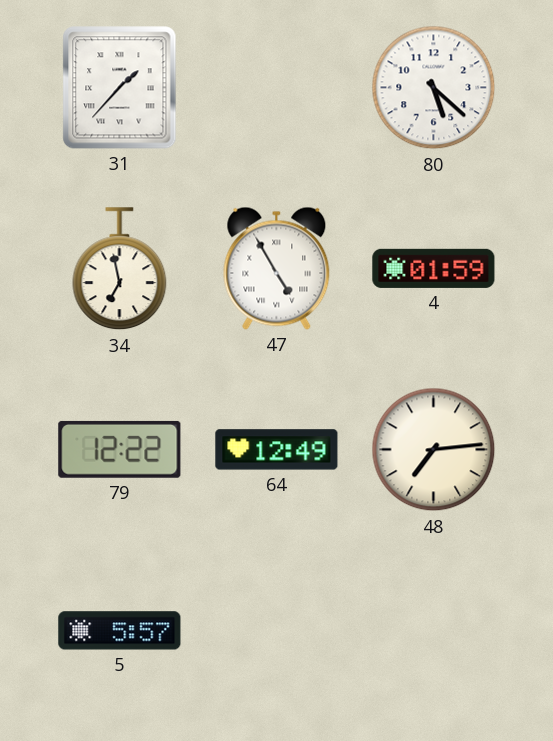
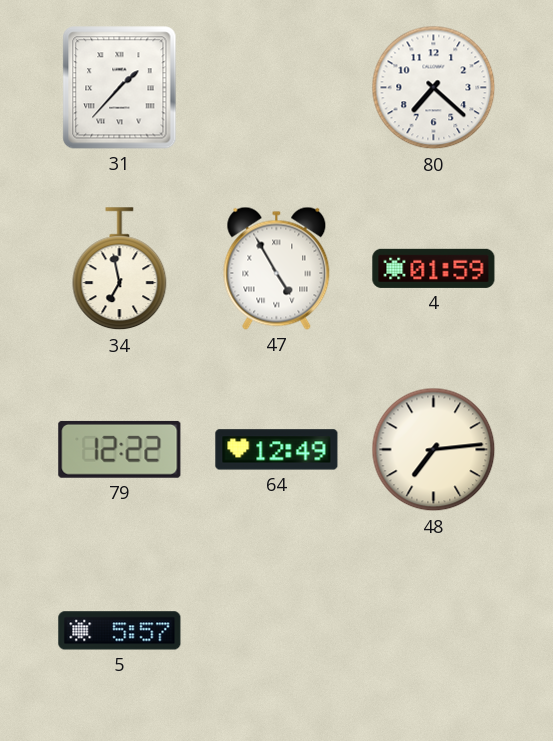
80: 5:22 -> 7:22 (434, 88)
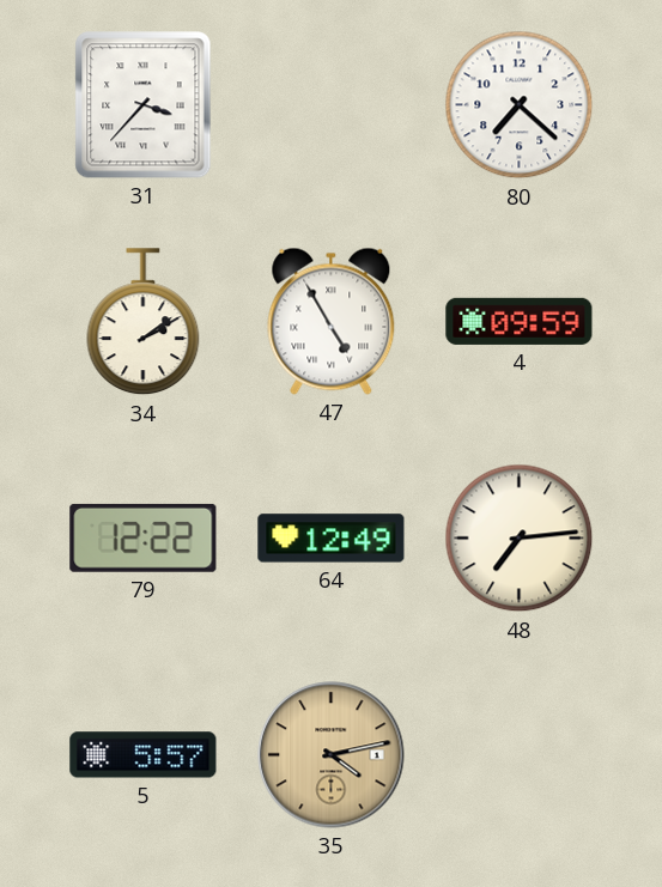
31: 1:37 -> 3:37 (144, 105)
34: 6:58 -> 2:09 (144, 322)
4: 01:59 -> 09:59 (520, 321)
35: none -> 4:13 (332, 755)
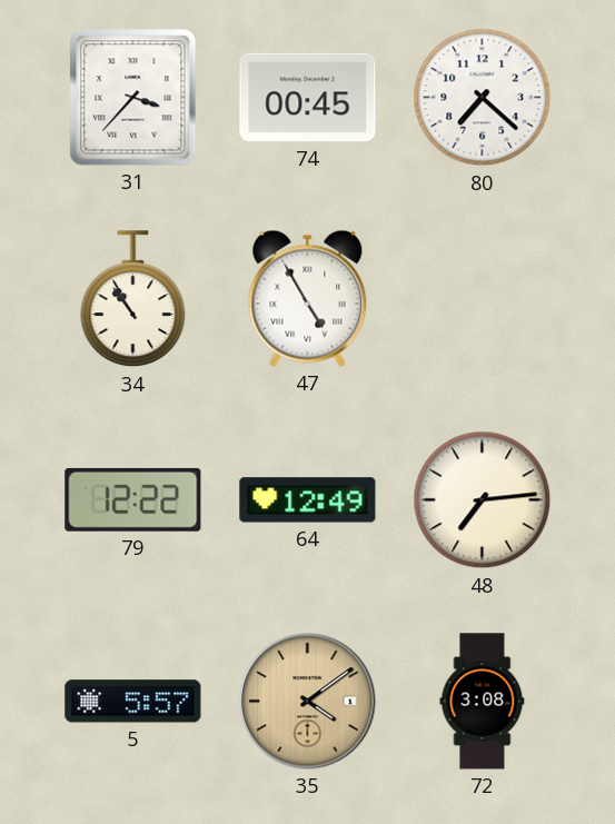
74: none -> 00:45 (308, 98)
34: 2:09 -> 10:54 (133, 299)
4: 09:59 -> none (520, 321)
35: 4:13 -> 4:09 (308, 702)
72: none -> 3:08 (483, 702)
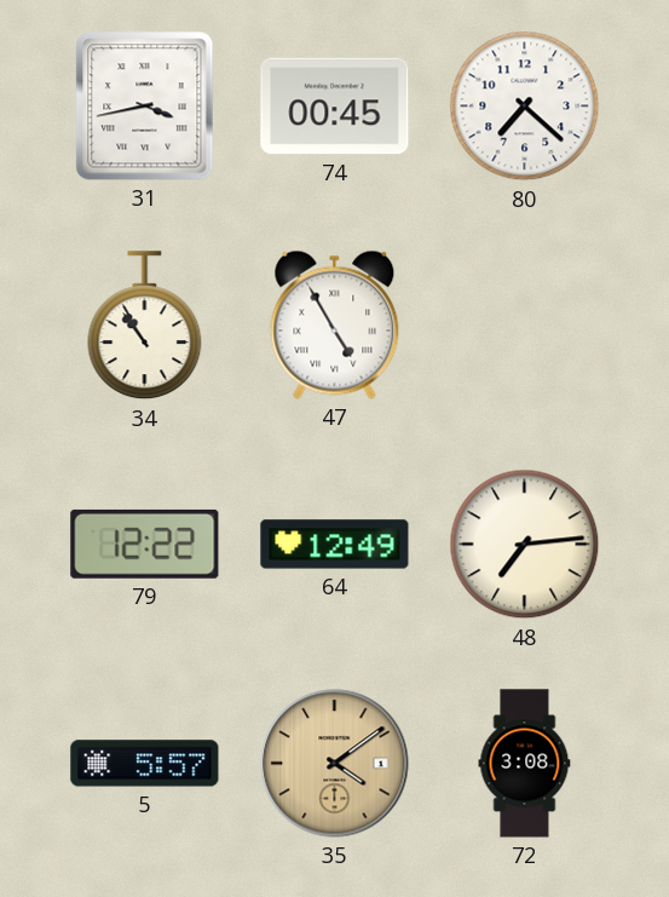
31: 3:37 -> 3:43 (145, 107)
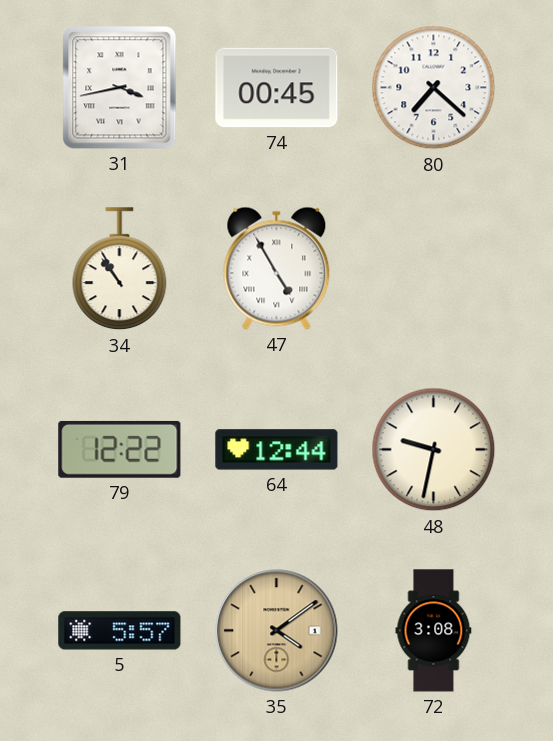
64: 12:49 -> 12:44 (277, 450)
48: 7:14 -> 9:32 (434, 450)
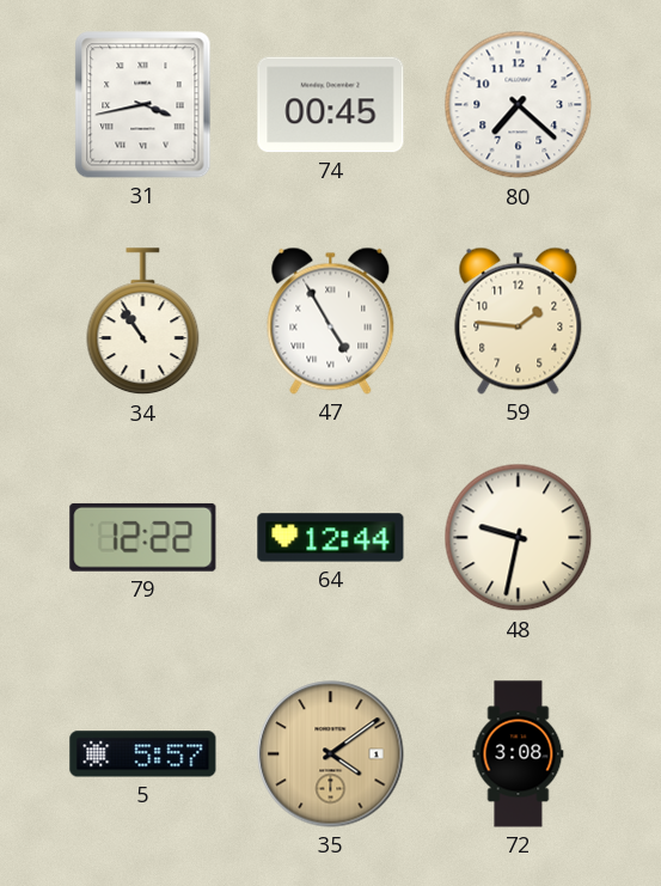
59: none -> 1:46 (519, 320)
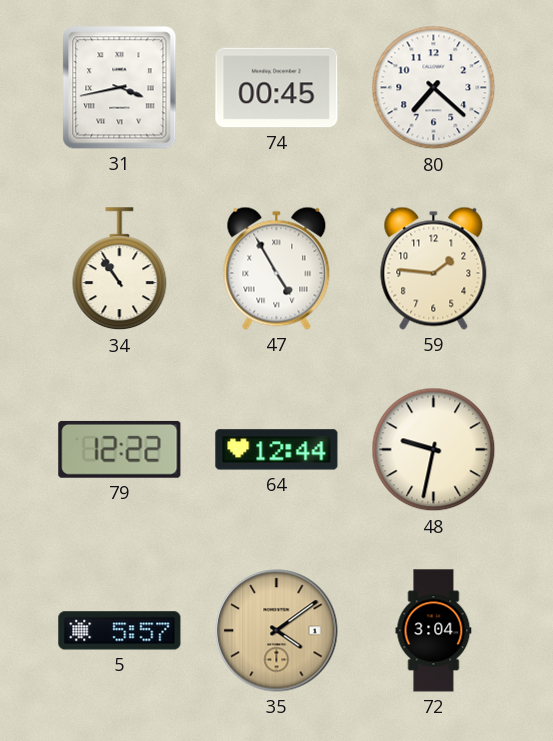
72: 3:08 -> 3:04 (434, 631)
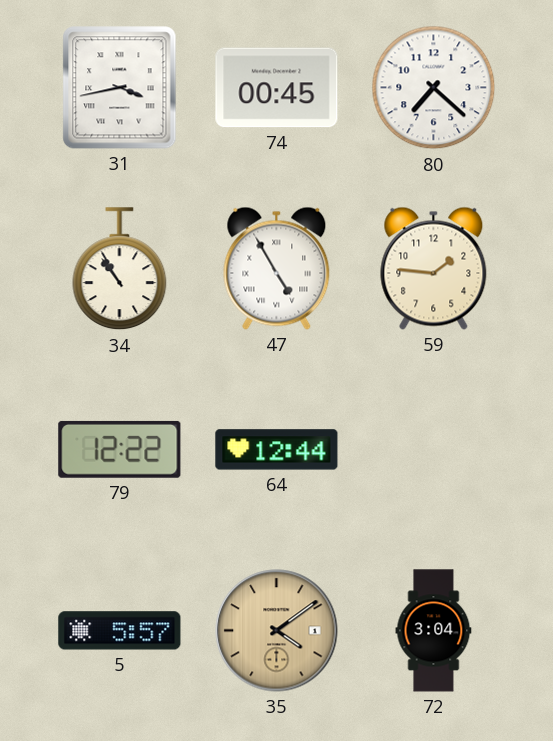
48: 9:32 -> none (434, 450)
